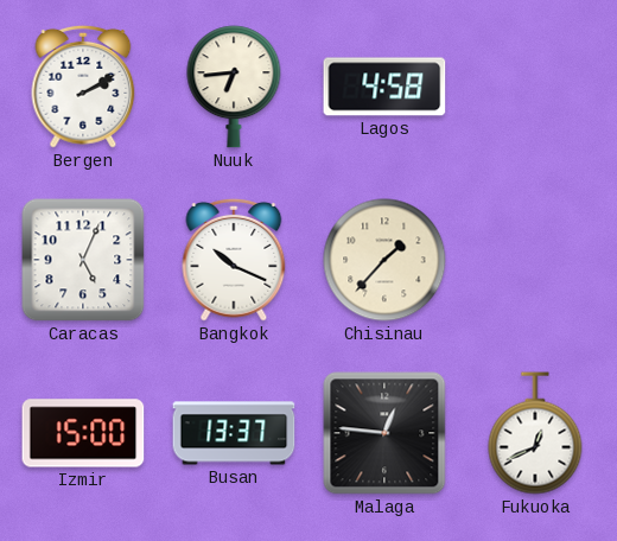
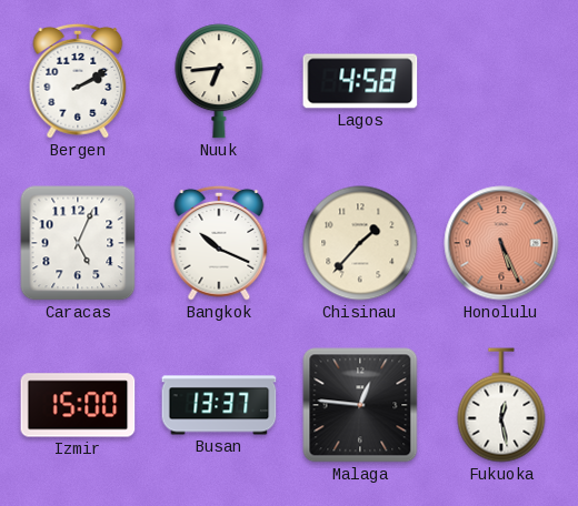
Honolulu: none -> 5:26 (501, 243)
Fukuoka: 12:41 -> 12:28 (501, 405)
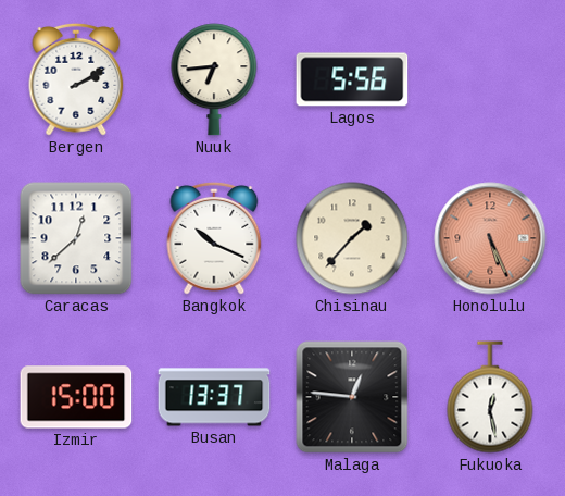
Lagos: 4:58 -> 5:56 (352, 79)
Caracas: 5:04 -> 12:38 (76, 238)
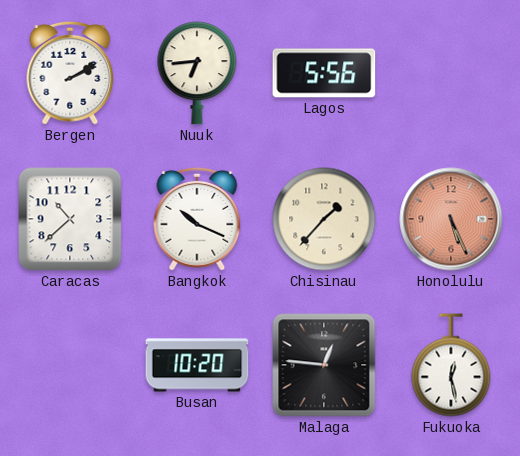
Caracas: 12:38 -> 10:38 (70, 219)
Izmir: 15:00 -> none (76, 397)
Busan: 13:37 -> 10:20 (197, 365)
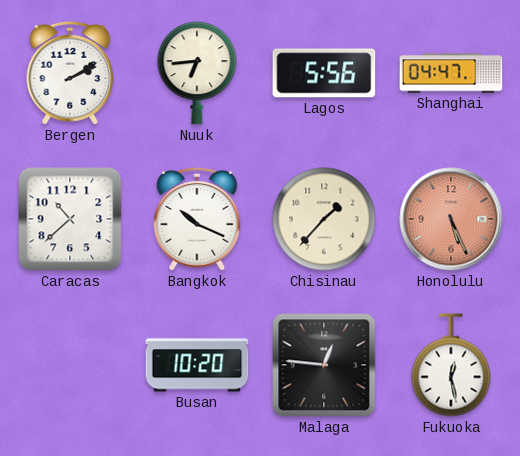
Shanghai: none -> 04:47 (451, 73)
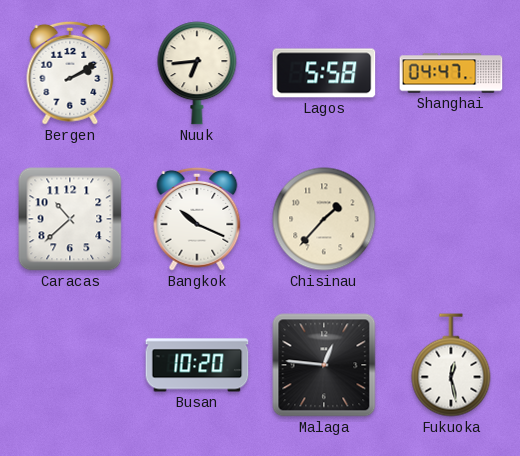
Lagos: 5:56 -> 5:58 (324, 73)
Honolulu: 5:26 -> none (451, 219)
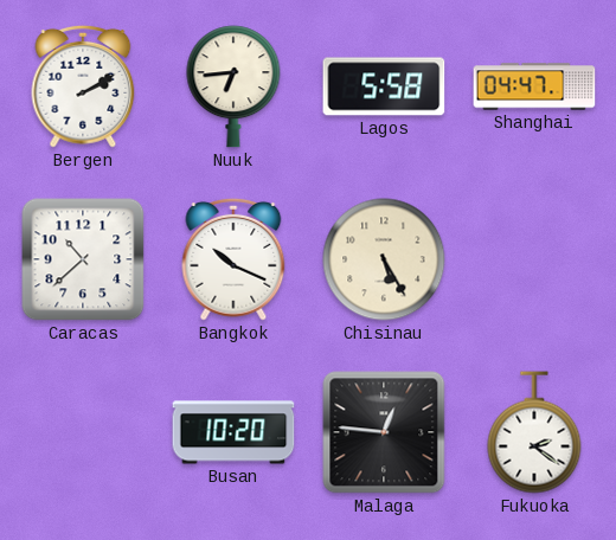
Chisinau: 1:37 -> 5:25 (384, 259)
Fukuoka: 12:28 -> 2:21 (534, 432)
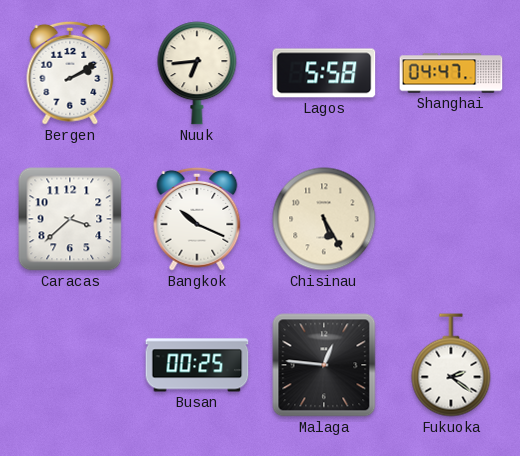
Caracas: 10:38 -> 3:38 (70, 219)
Busan: 10:20 -> 00:25 (197, 365)
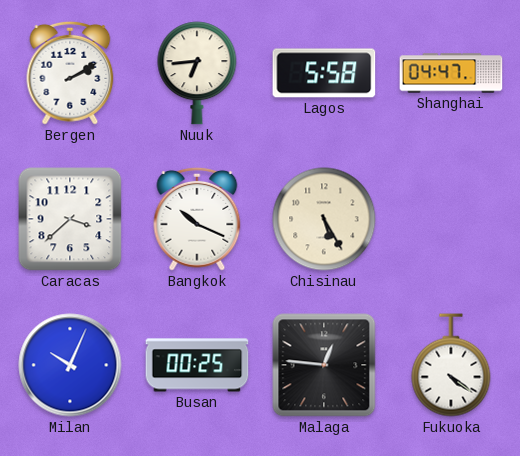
Milan: none -> 10:04 (70, 365)
Fukuoka: 2:21 -> 4:21 (451, 365)
